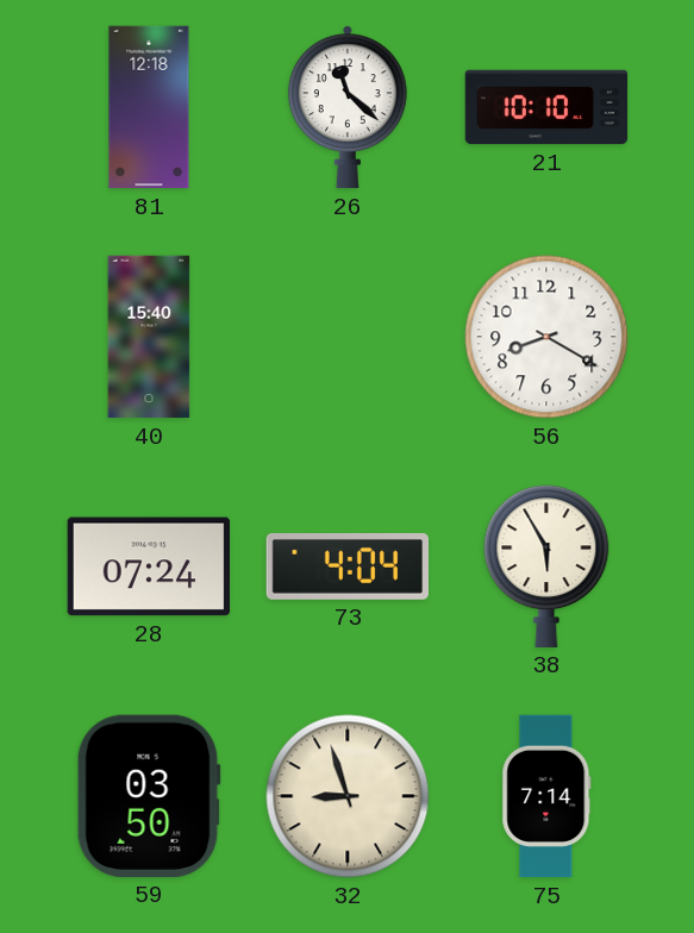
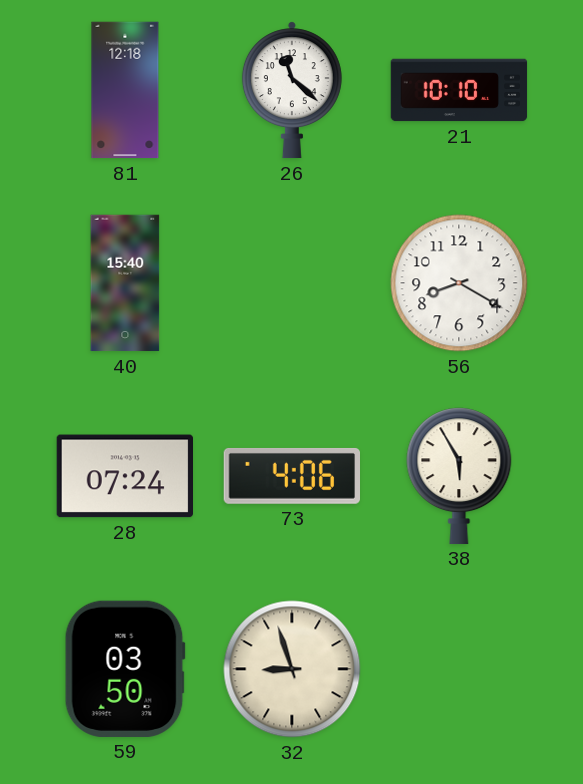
73: 4:04 -> 4:06 (291, 476)
75: 7:14 -> none (546, 796)
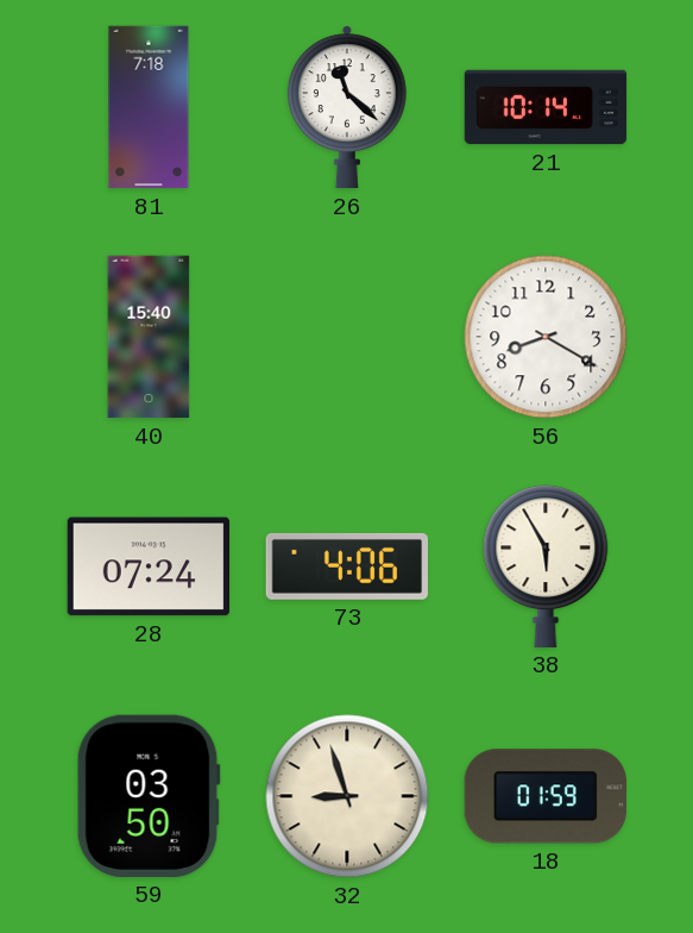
81: 12:18 -> 7:18 (149, 107)
21: 10:10 -> 10:14 (546, 107)
18: none -> 01:59 (546, 796)
